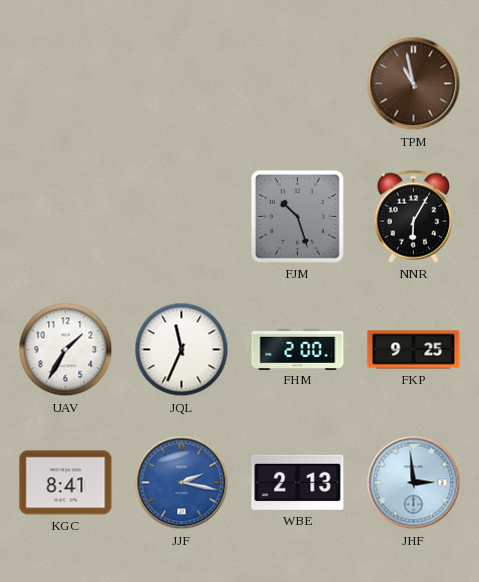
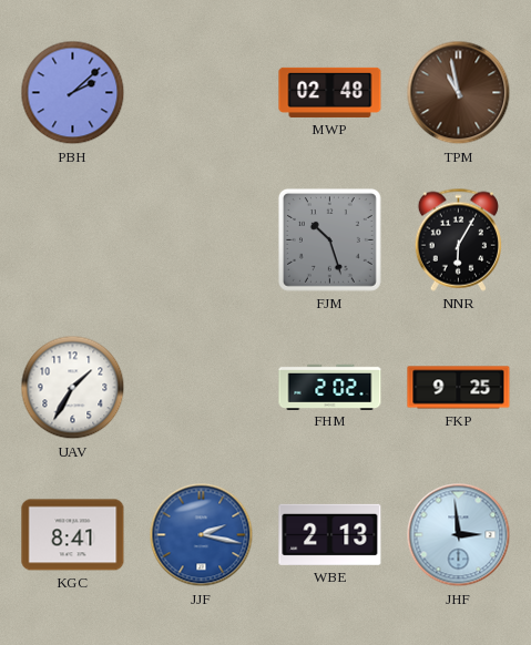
PBH: none -> 2:08 (73, 93)
MWP: none -> 02:48 (330, 92)
JQL: 11:34 -> none (182, 350)
FHM: 2:00 -> 2:02 (330, 387)
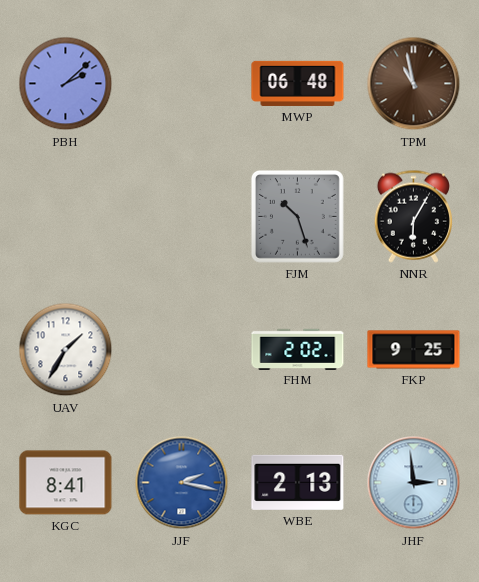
MWP: 02:48 -> 06:48 (298, 83)
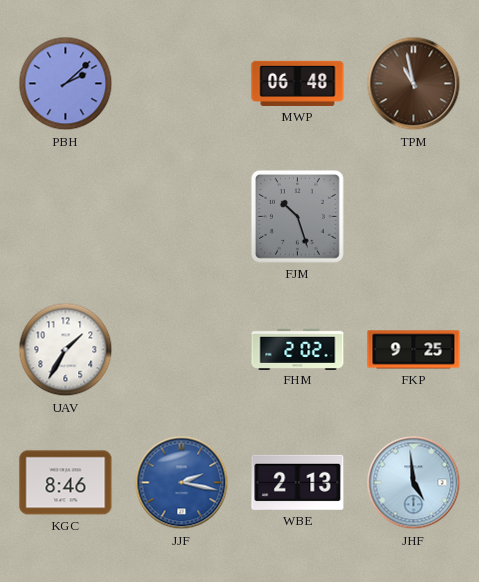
NNR: 6:05 -> none (413, 216)
KGC: 8:41 -> 8:46 (66, 483)
JHF: 2:59 -> 4:59 (414, 483)
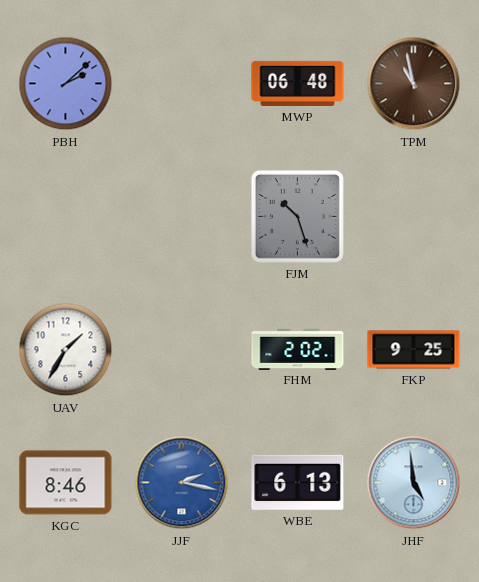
WBE: 2:13 -> 6:13 (298, 482)
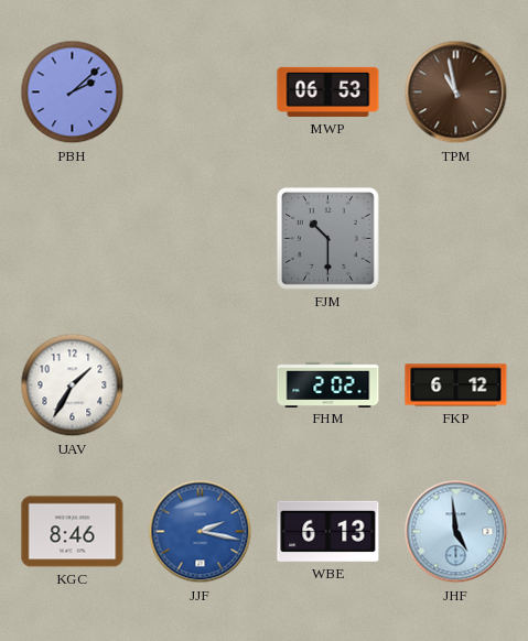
MWP: 06:48 -> 06:53 (328, 91)
FJM: 10:27 -> 10:30 (327, 238)
FKP: 9:25 -> 6:12 (456, 385)
